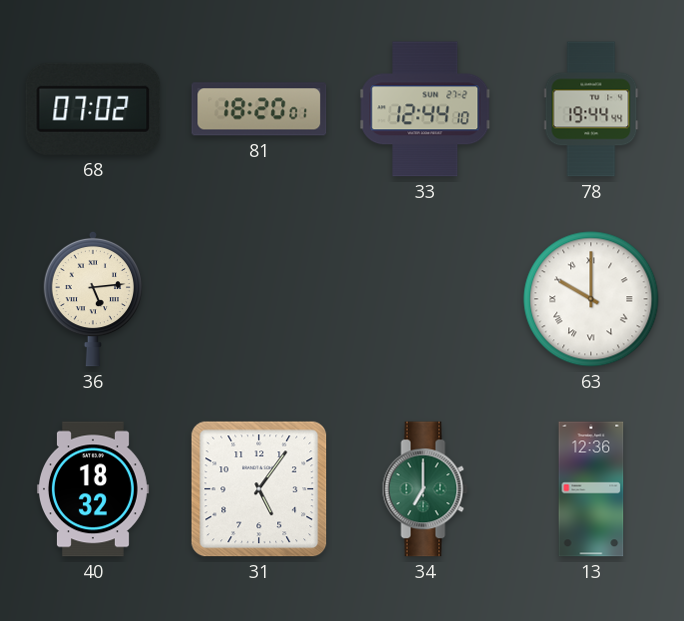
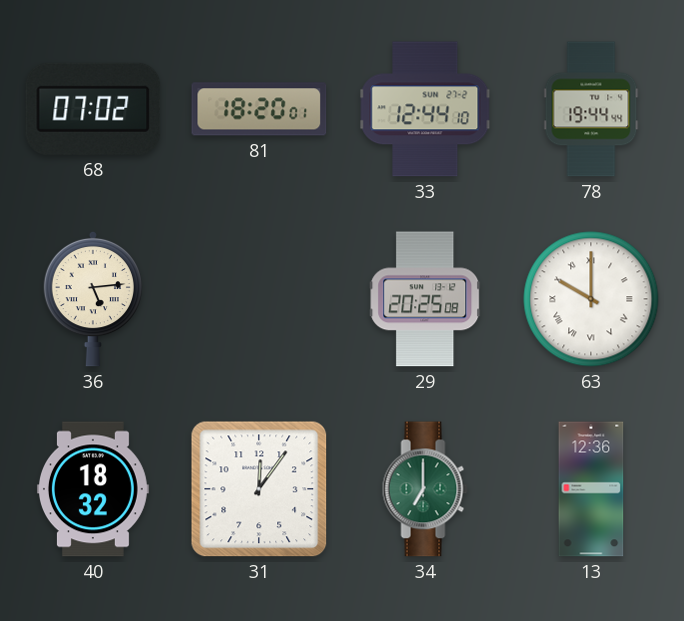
29: none -> 20:25 (425, 299)
31: 5:06 -> 12:06 (259, 489)
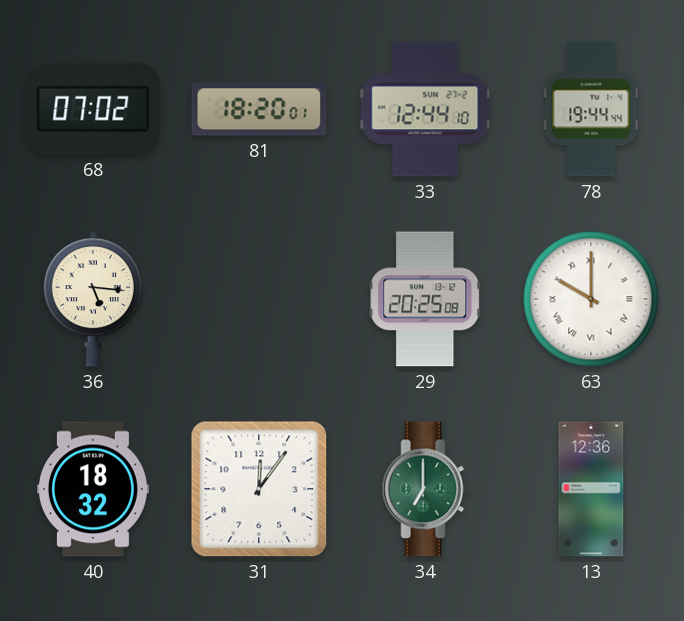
36: 5:14 -> 5:16 (93, 299)
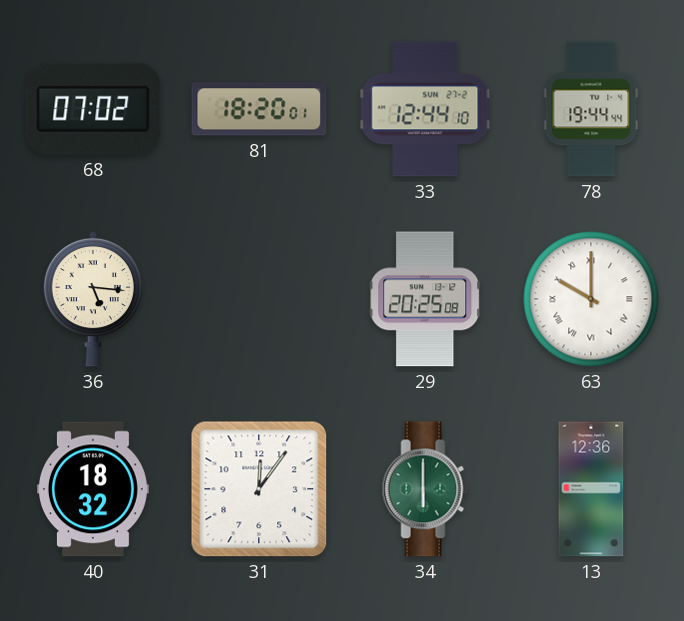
34: 7:00 -> 6:00 (425, 489)
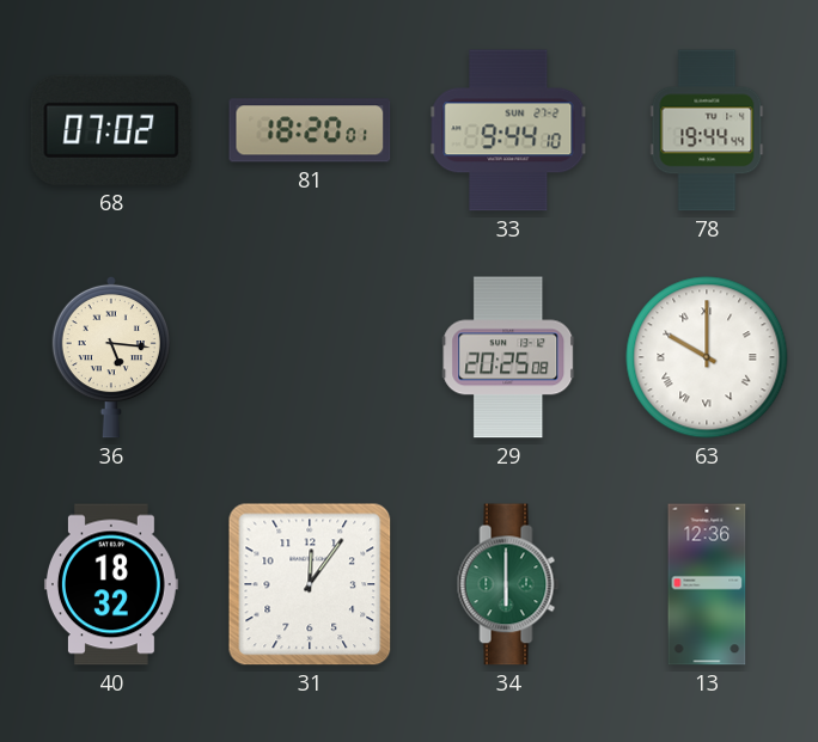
33: 12:44 -> 9:44 (508, 130)
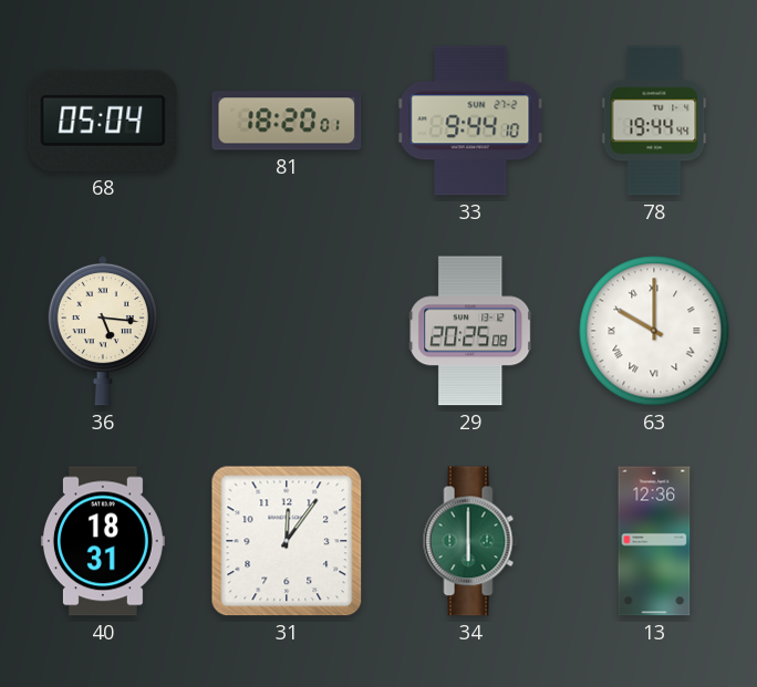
68: 07:02 -> 05:04 (103, 121)
40: 18:32 -> 18:31 (103, 541)
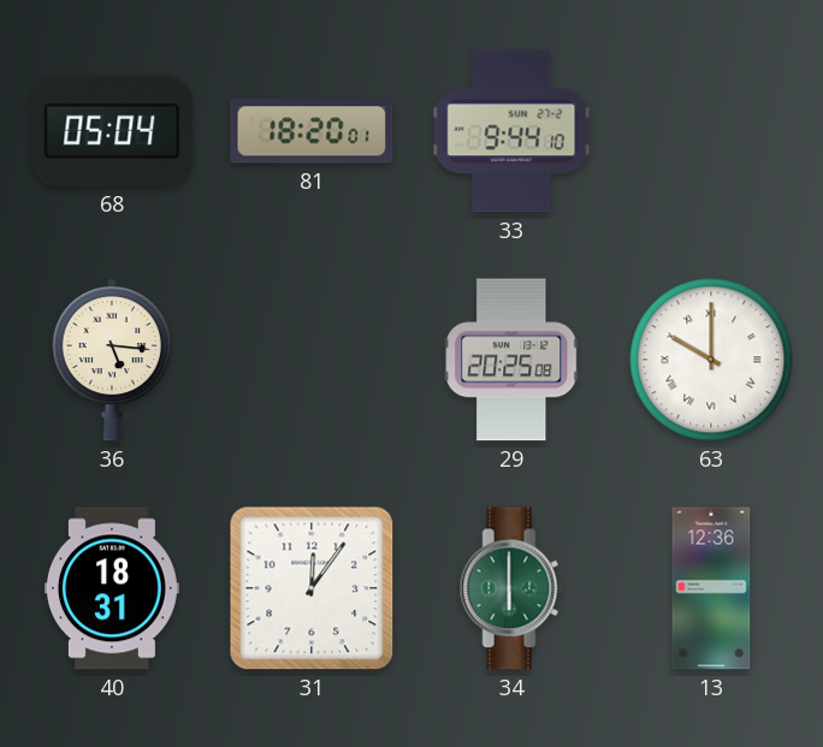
78: 19:44 -> none (654, 121)
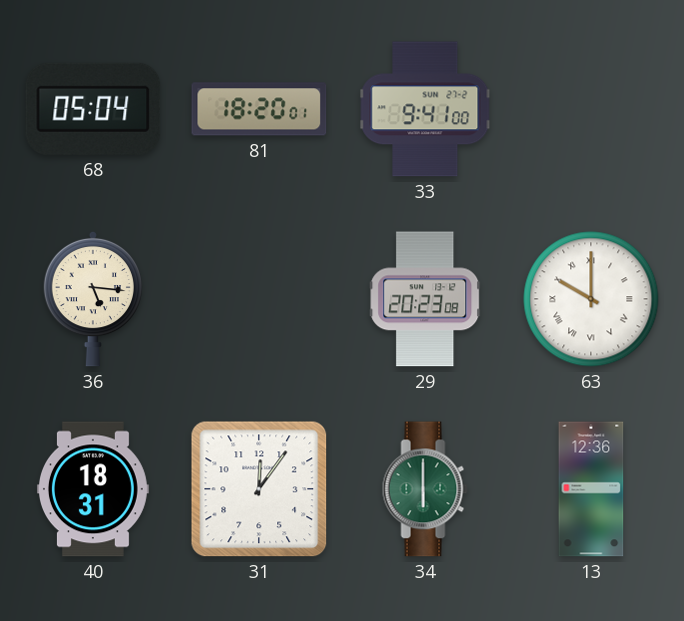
33: 9:44 -> 9:41 (425, 109)
29: 20:25 -> 20:23 (425, 299)
